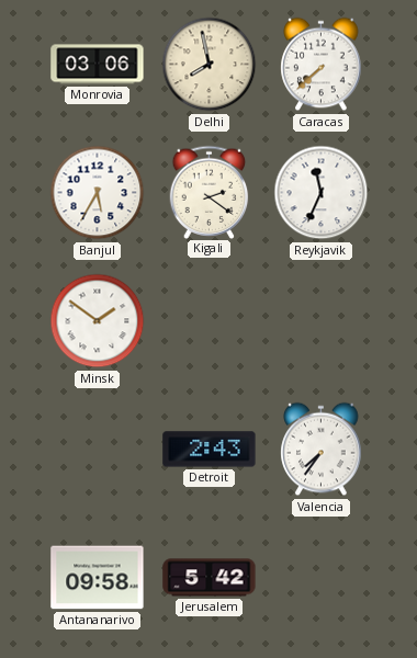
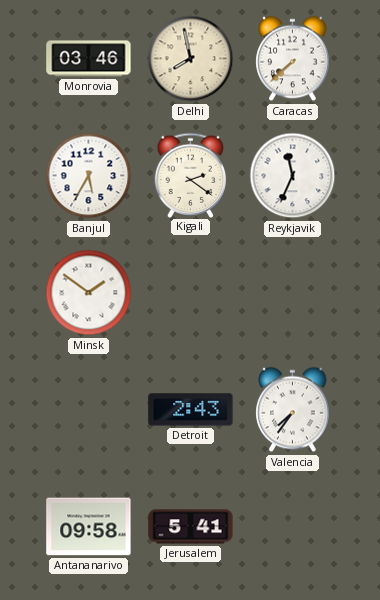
Monrovia: 03:06 -> 03:46 (89, 59)
Jerusalem: 5:42 -> 5:41 (191, 527)
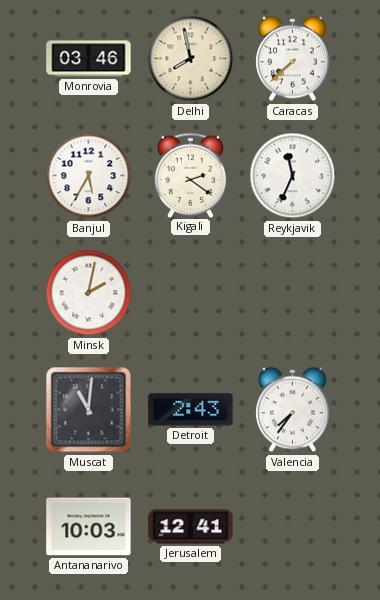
Minsk: 1:51 -> 2:02 (89, 293)
Muscat: none -> 11:01 (89, 410)
Antananarivo: 09:58 -> 10:03 (89, 527)
Jerusalem: 5:41 -> 12:41 (191, 527)
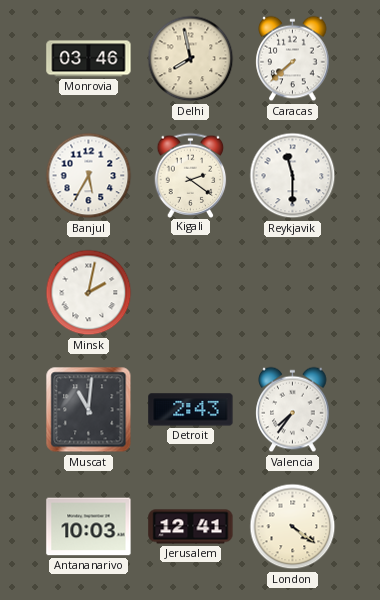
Reykjavik: 11:34 -> 11:30 (293, 176)
London: none -> 4:21 (293, 527)
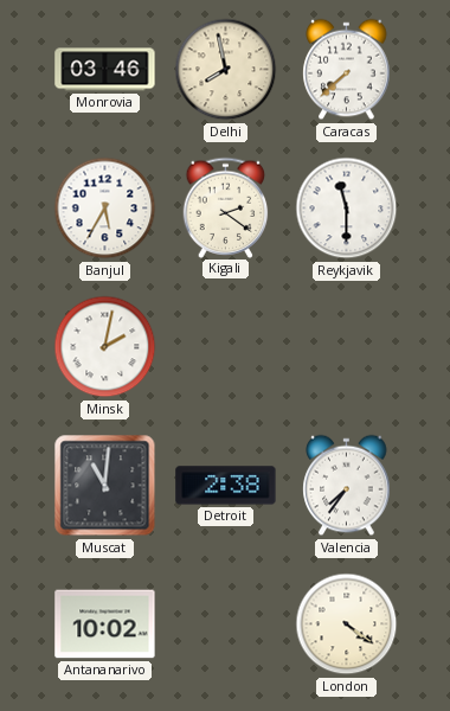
Detroit: 2:43 -> 2:38 (226, 486)
Antananarivo: 10:03 -> 10:02 (105, 624)
Jerusalem: 12:41 -> none (191, 527)
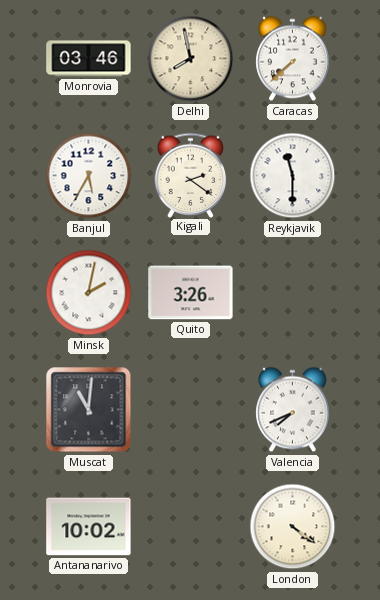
Quito: none -> 3:26 (191, 293)
Detroit: 2:38 -> none (226, 486)
Valencia: 7:36 -> 7:41 (293, 410)
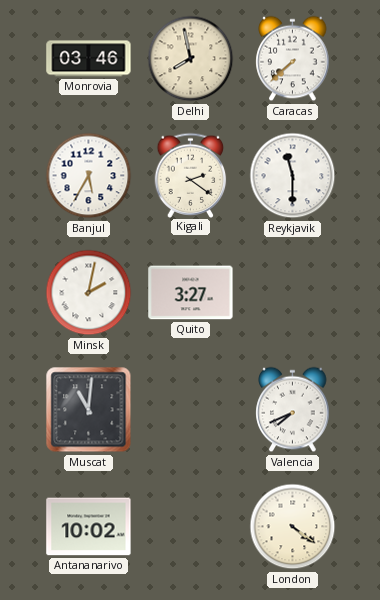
Quito: 3:26 -> 3:27 (191, 293)
